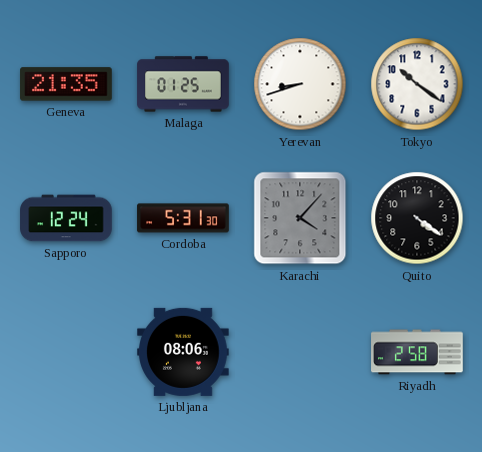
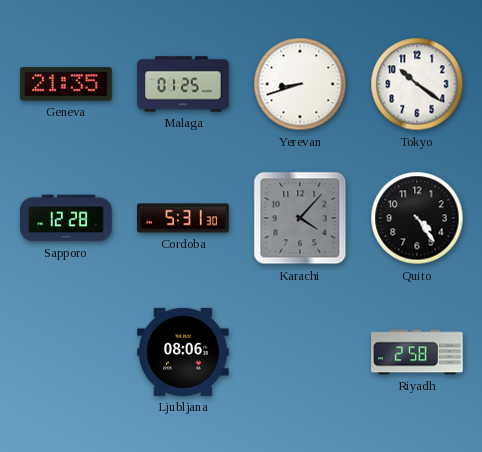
Sapporo: 12:24 -> 12:28 (66, 218)
Quito: 4:21 -> 4:24 (417, 218)
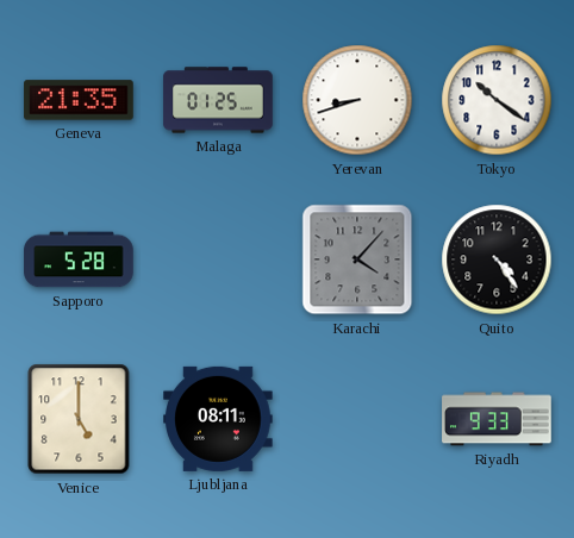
Sapporo: 12:28 -> 5:28 (79, 259)
Cordoba: 5:31 -> none (183, 218)
Venice: none -> 5:00 (79, 419)
Ljubljana: 08:06 -> 08:11 (219, 419)
Riyadh: 2:58 -> 9:33 (497, 419)
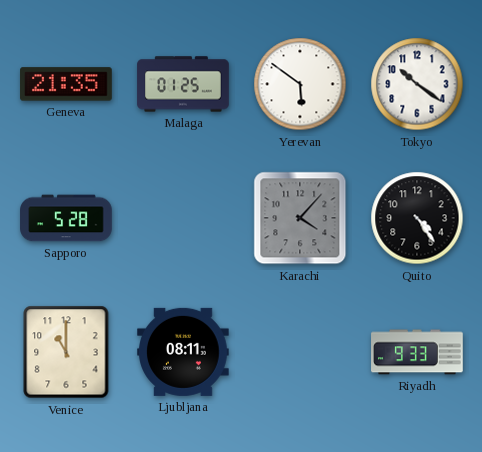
Yerevan: 8:42 -> 5:51 (300, 84)
Venice: 5:00 -> 11:00 (66, 352)
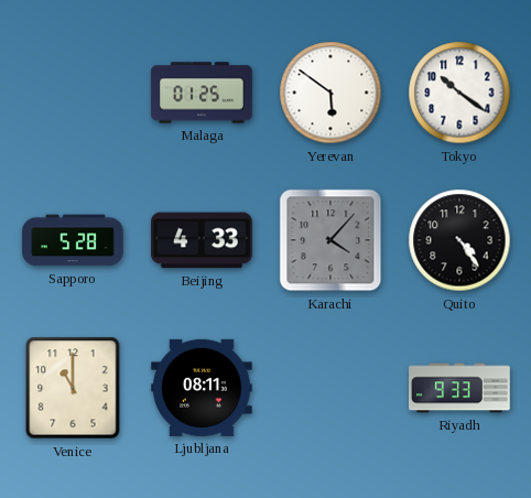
Geneva: 21:35 -> none (66, 84)
Beijing: none -> 4:33 (202, 240)
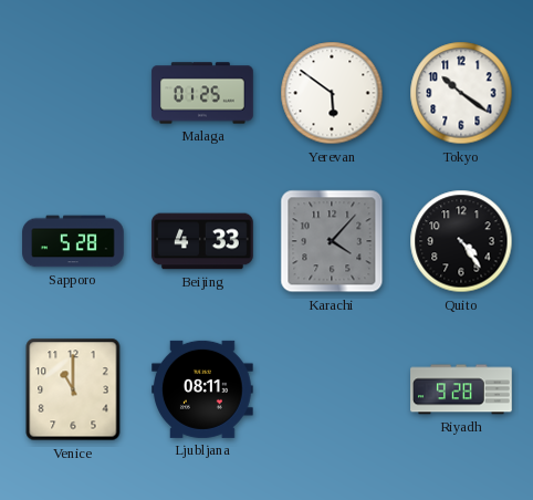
Riyadh: 9:33 -> 9:28 (461, 389)
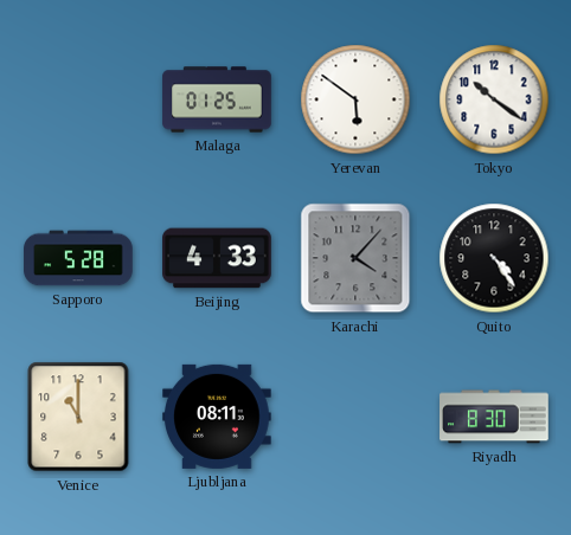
Riyadh: 9:28 -> 8:30 (494, 417)
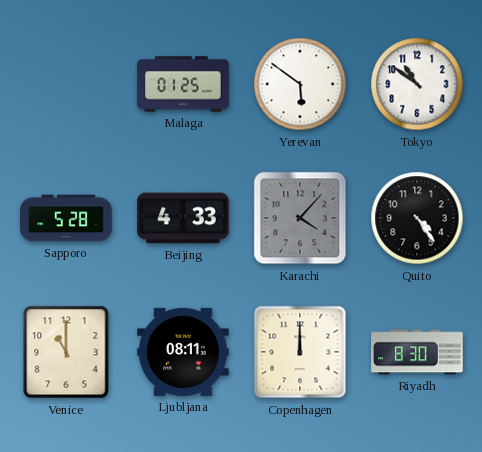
Tokyo: 10:21 -> 10:51 (417, 84)
Copenhagen: none -> 12:00 (300, 352)
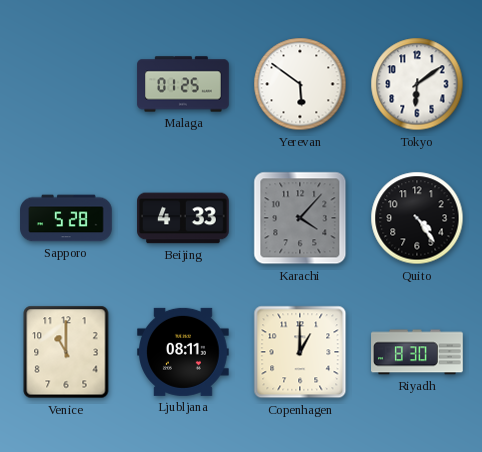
Tokyo: 10:51 -> 6:09 (417, 84)
Copenhagen: 12:00 -> 1:00 (300, 352)
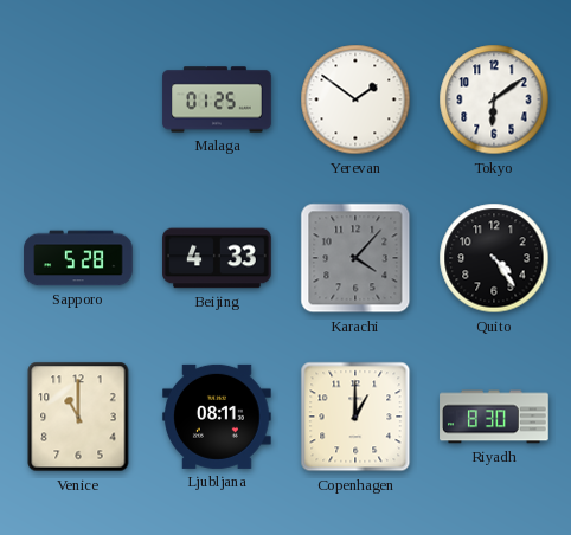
Yerevan: 5:51 -> 1:51 (355, 99)
